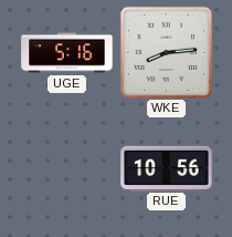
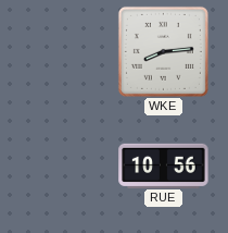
UGE: 5:16 -> none (67, 53)
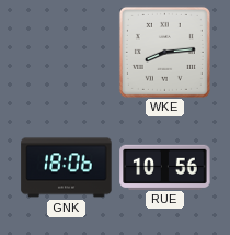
GNK: none -> 18:06 (67, 168)
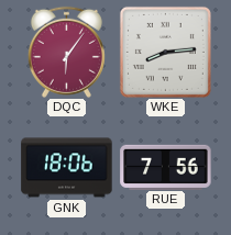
DQC: none -> 6:06 (66, 52)
RUE: 10:56 -> 7:56 (166, 167)
